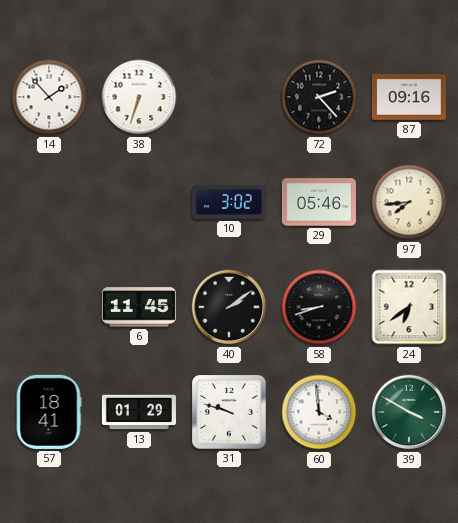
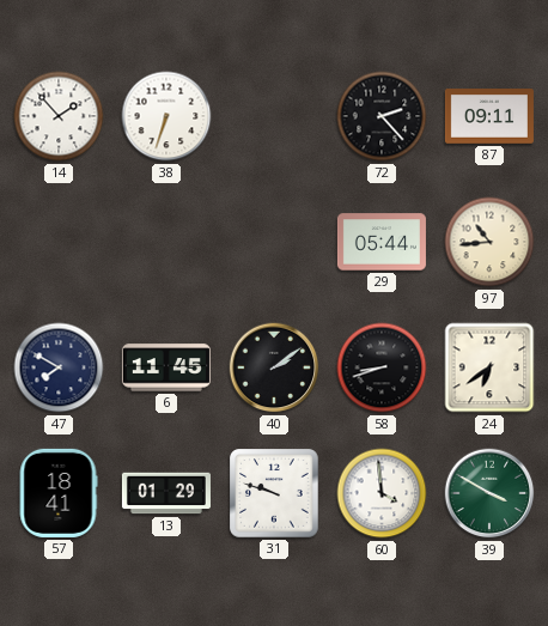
87: 09:16 -> 09:11 (489, 116)
10: 3:02 -> none (229, 202)
29: 05:46 -> 05:44 (382, 242)
97: 7:44 -> 10:44 (489, 242)
47: none -> 7:50 (59, 367)
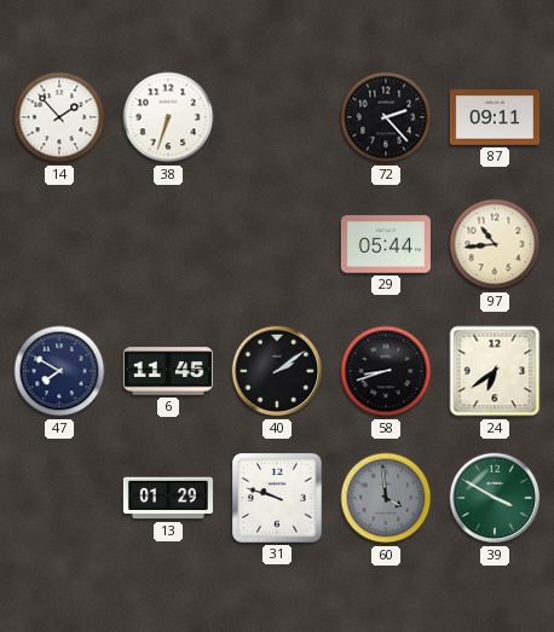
57: 18:41 -> none (59, 493)
60 dial: white -> grey (386, 498)
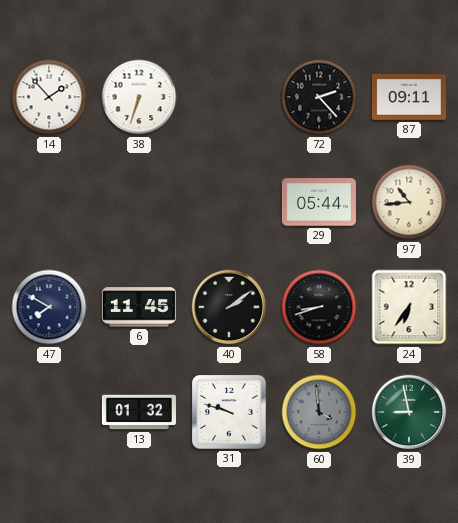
24: 6:39 -> 6:36 (409, 307)
13: 01:29 -> 01:32 (139, 412)
39: 3:50 -> 8:58 (409, 412)
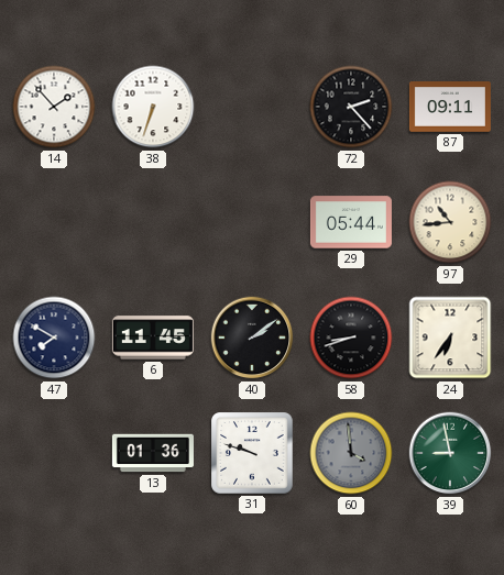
13: 01:32 -> 01:36 (153, 453)
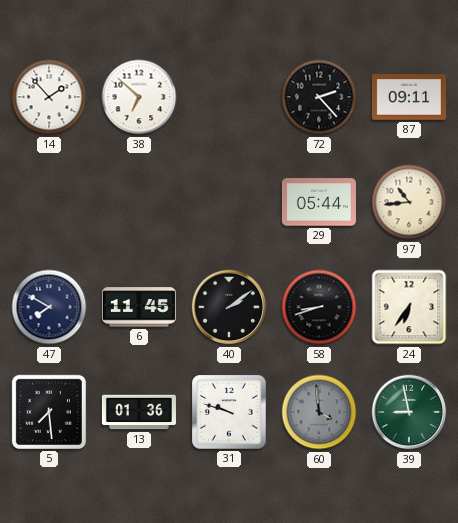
38: 6:33 -> 6:52 (139, 97)
5: none -> 7:29 (49, 412)
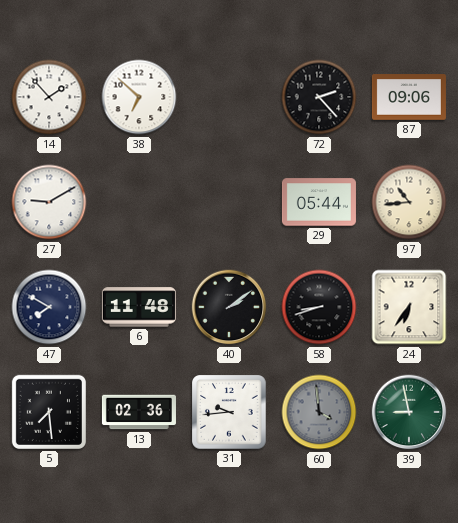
87: 09:11 -> 09:06 (409, 97)
27: none -> 9:10 (49, 202)
6: 11:45 -> 11:48 (139, 307)
13: 01:36 -> 02:36 (139, 412)
31: 9:48 -> 9:44 (229, 412)
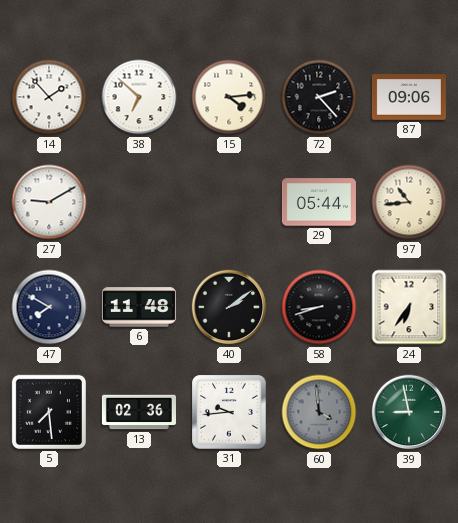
15: none -> 4:14 (229, 97)
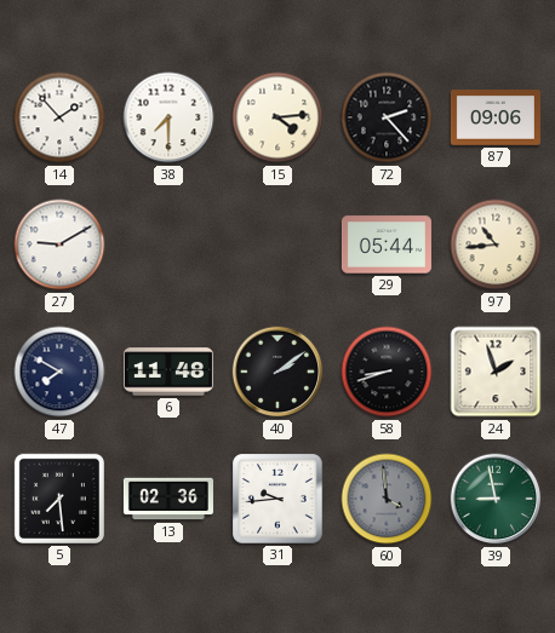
38: 6:52 -> 7:30 (168, 117)
24: 6:36 -> 1:57 (496, 372)
